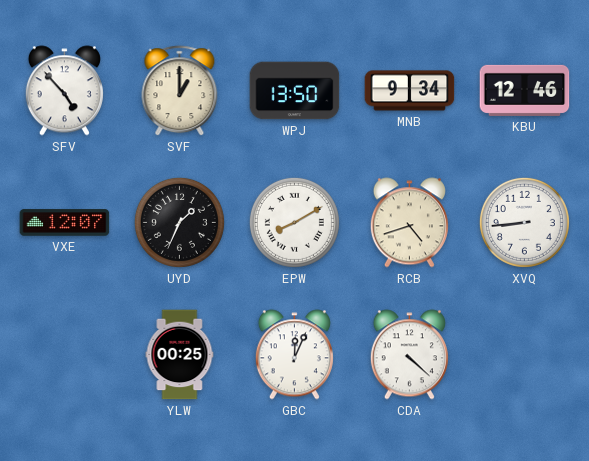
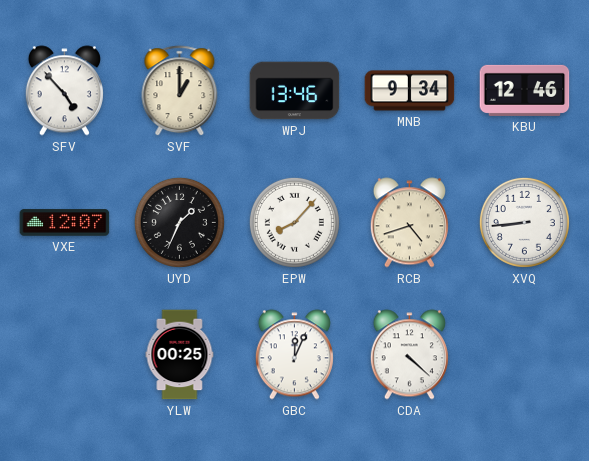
WPJ: 13:50 -> 13:46 (295, 91)
EPW: 8:10 -> 8:07 (294, 222)
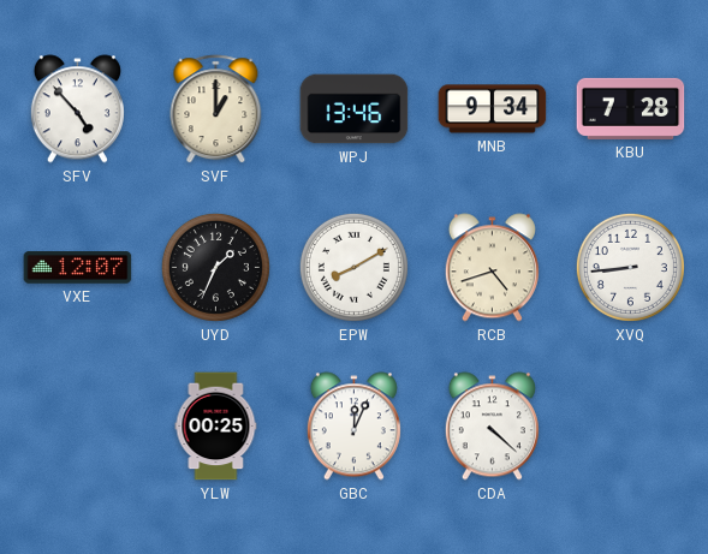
KBU: 12:46 -> 7:28 (631, 108)
EPW: 8:07 -> 8:10 (353, 267)
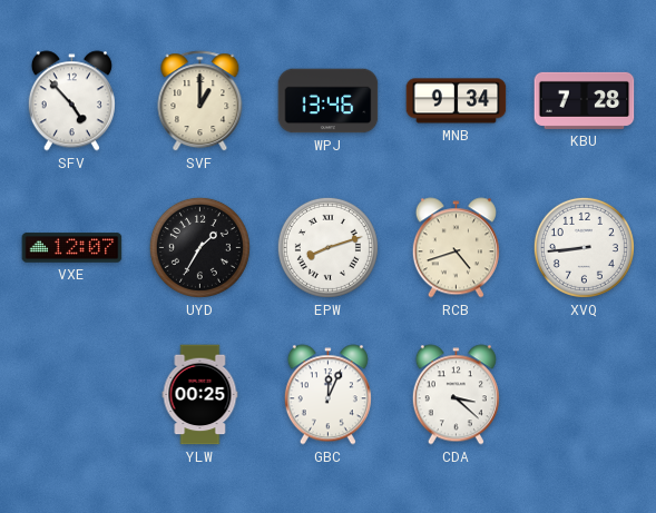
UYD: 1:34 -> 1:35 (199, 247)
EPW: 8:10 -> 8:12 (327, 247)
CDA: 4:22 -> 3:22 (456, 395)
